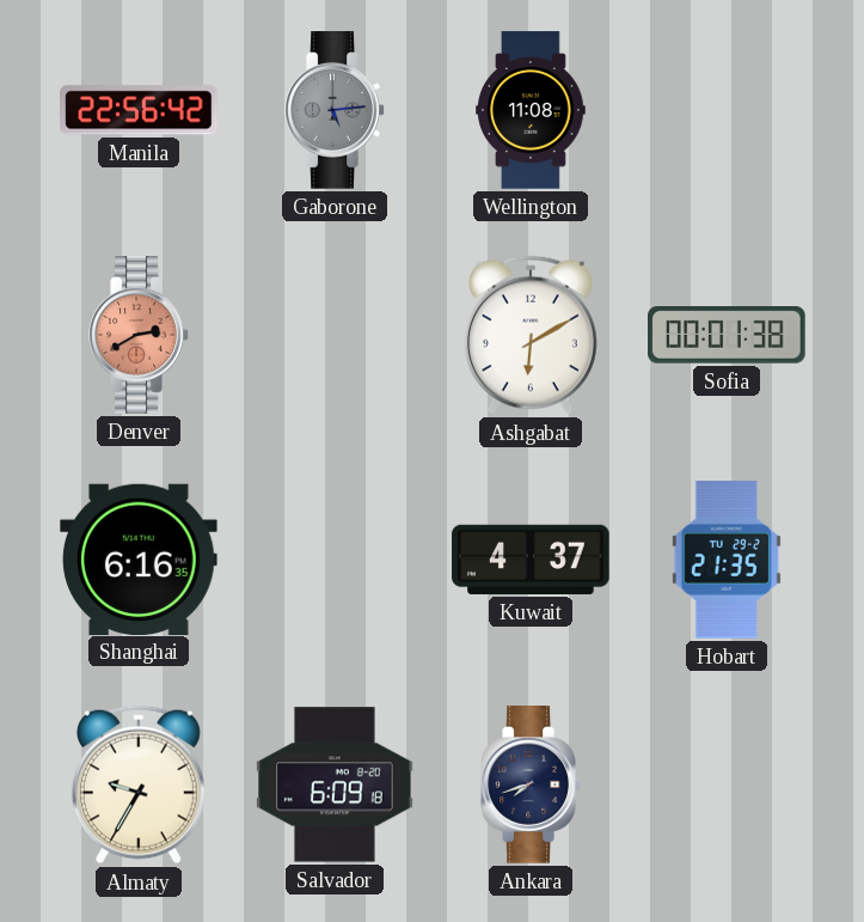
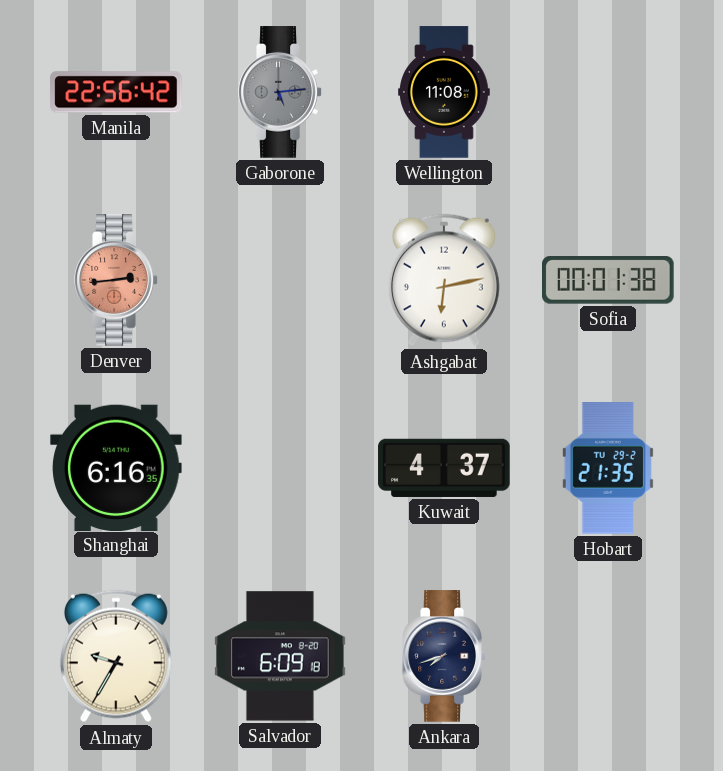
Denver: 2:40 -> 2:44 (116, 280)
Ashgabat: 6:10 -> 6:13 (444, 280)
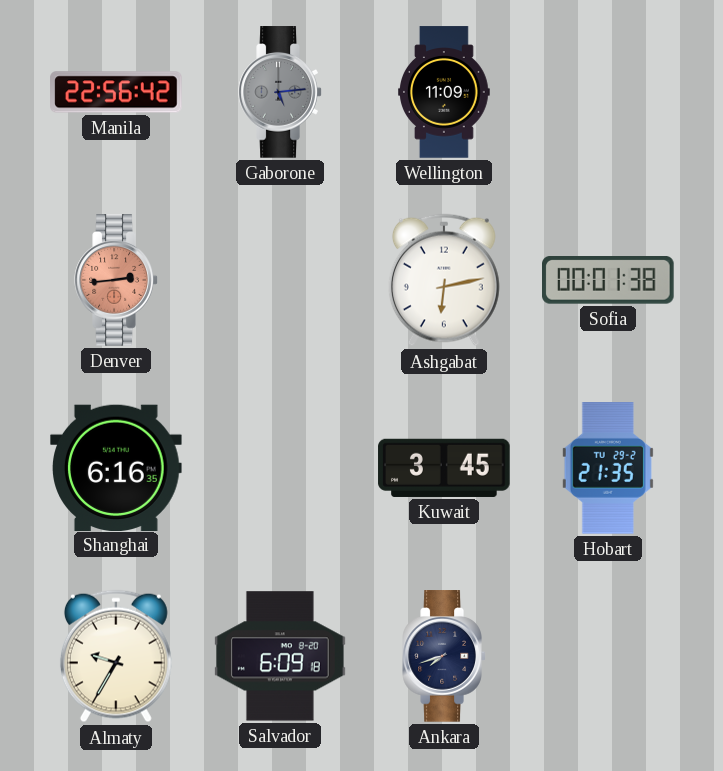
Wellington: 11:08 -> 11:09 (445, 92)
Kuwait: 4:37 -> 3:45 (444, 468)
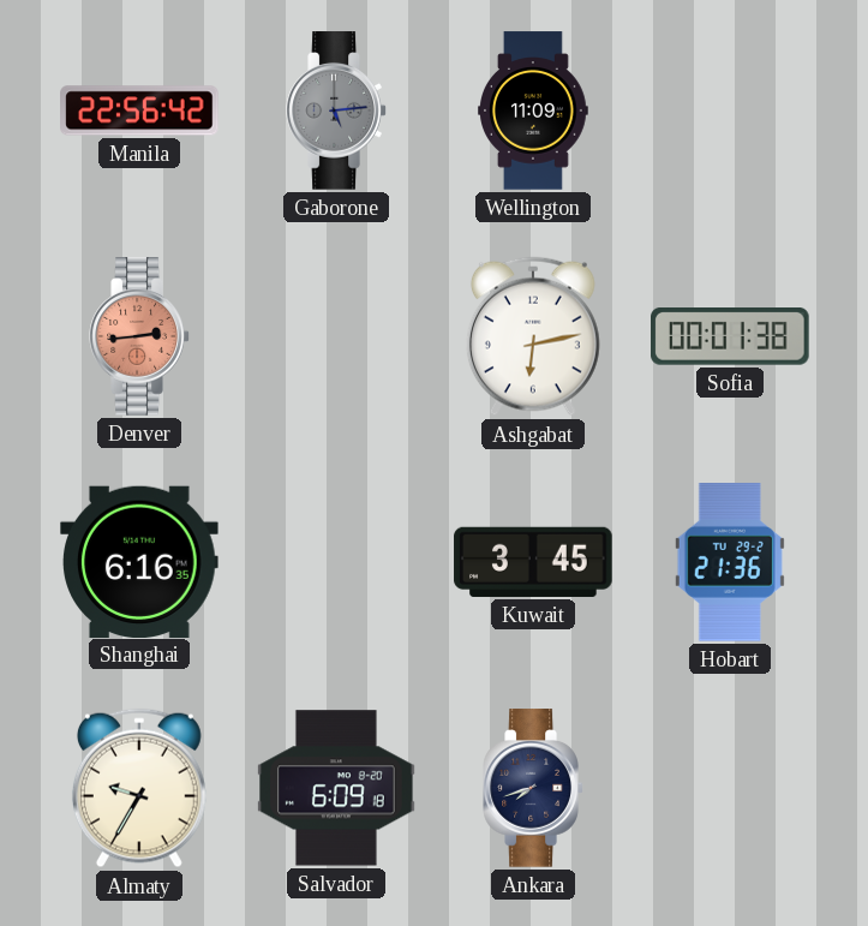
Hobart: 21:35 -> 21:36 (730, 563)
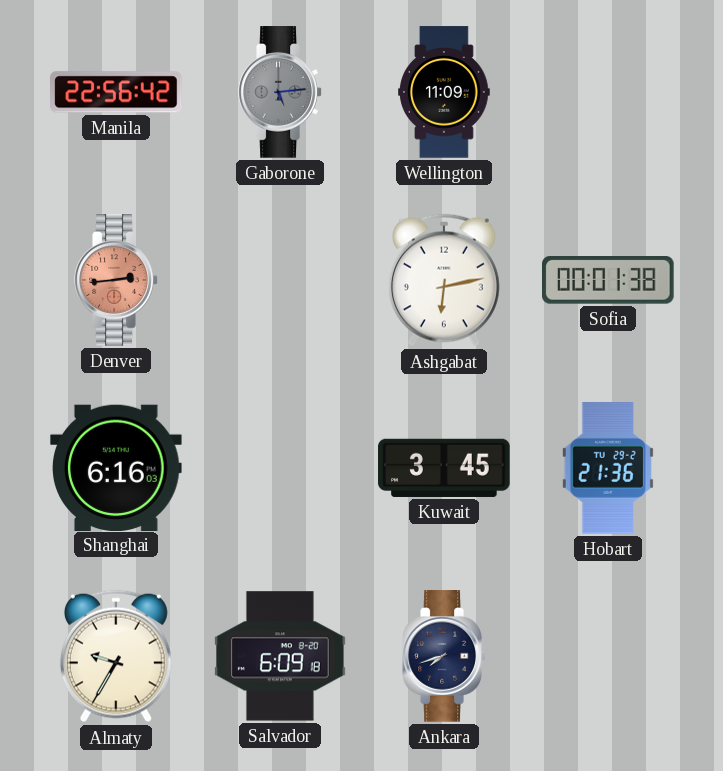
Shanghai: 6:16:35 -> 6:16:03 (117, 467)
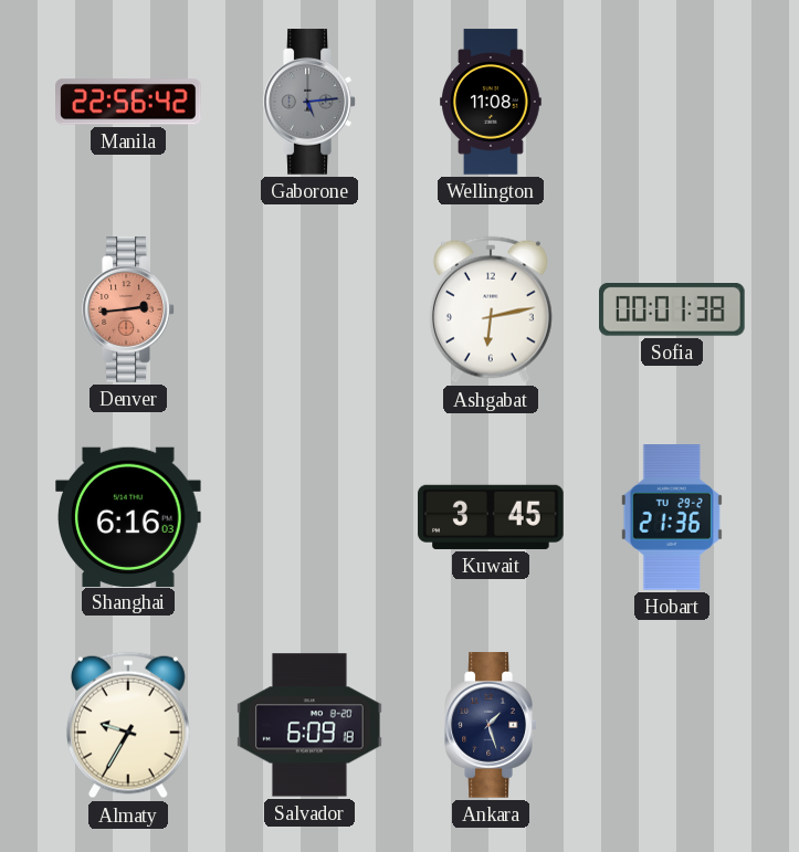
Wellington: 11:09 -> 11:08 (492, 102)
Ankara: 7:42 -> 1:27 (491, 725)
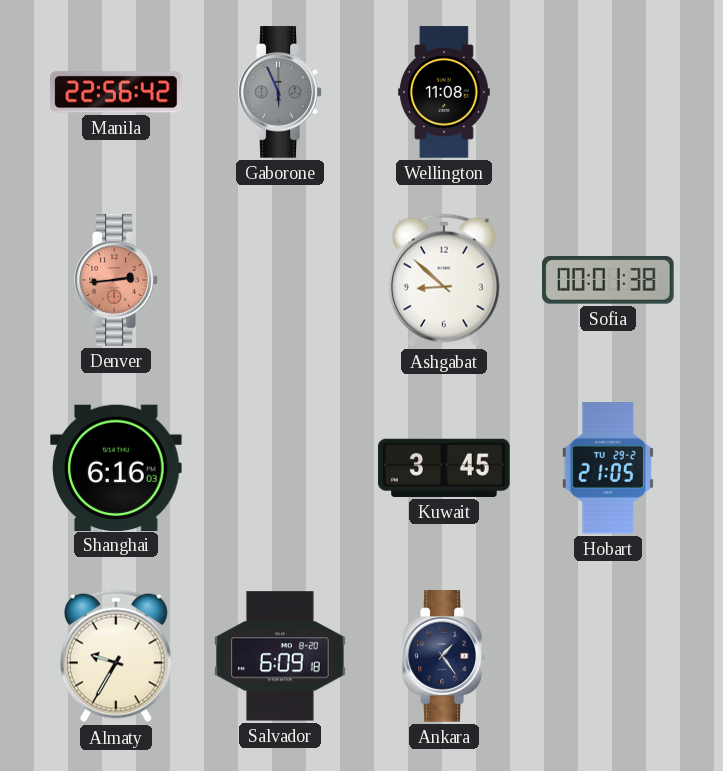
Gaborone: 5:14 -> 5:56 (280, 92)
Ashgabat: 6:13 -> 8:52 (444, 280)
Hobart: 21:36 -> 21:05 (608, 469)
Ankara: 1:27 -> 1:24 (444, 656)
